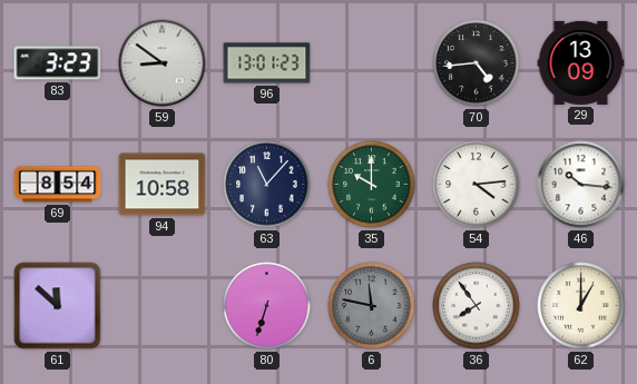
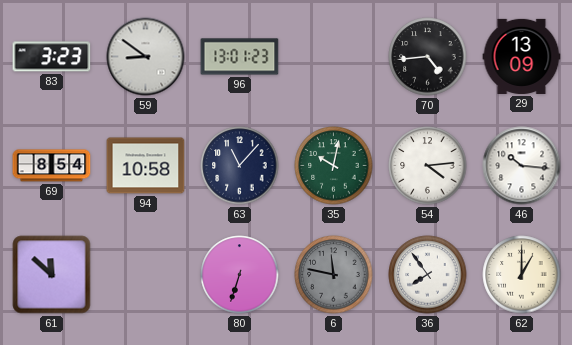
35: 10:00 -> 10:02 (334, 166)
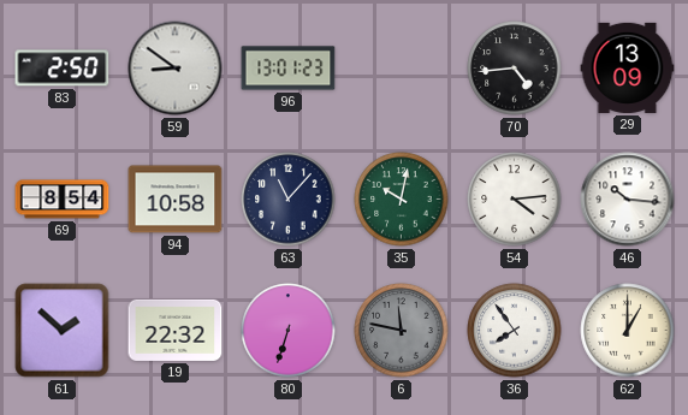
83: 3:23 -> 2:50 (63, 69)
61: 11:52 -> 1:52 (63, 331)
19: none -> 22:32 (176, 330)
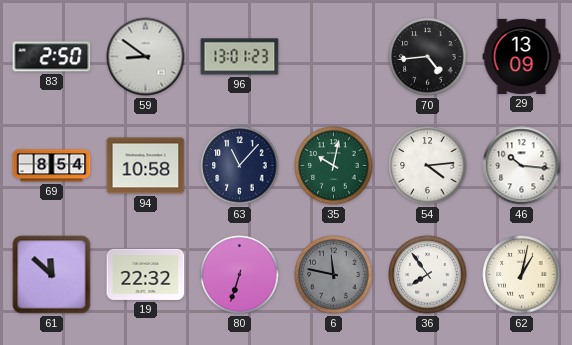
61: 1:52 -> 11:52 (52, 275)
62: 1:00 -> 1:02 (522, 275)
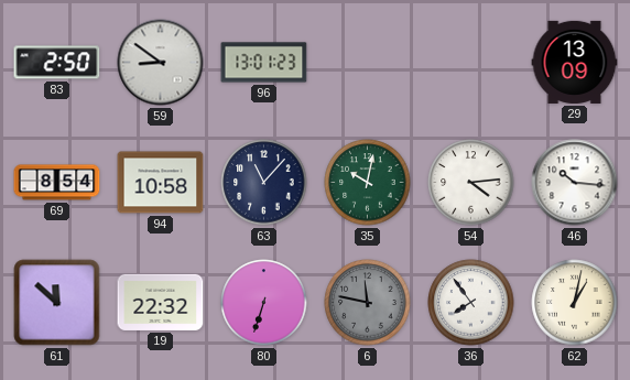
70: 4:44 -> none (428, 57)
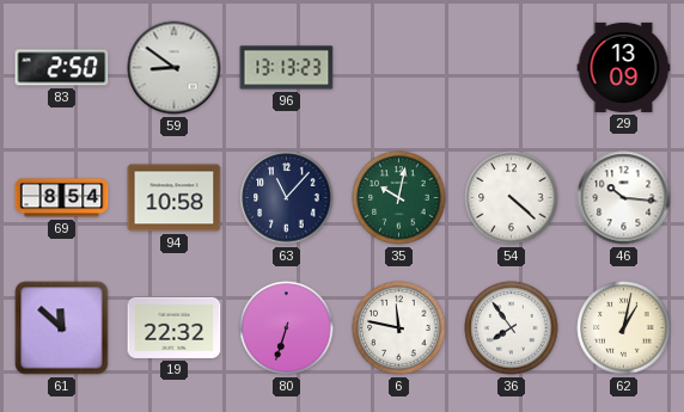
96: 13:01 -> 13:13 (287, 68)
54: 4:14 -> 4:22 (512, 198)
6 dial: grey -> white (399, 328)
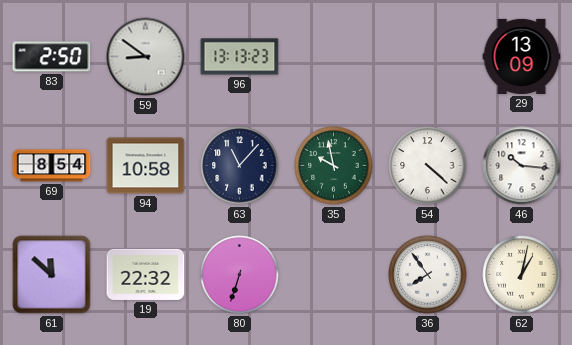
35: 10:02 -> 9:58 (334, 166)
6: 11:47 -> none (399, 328)
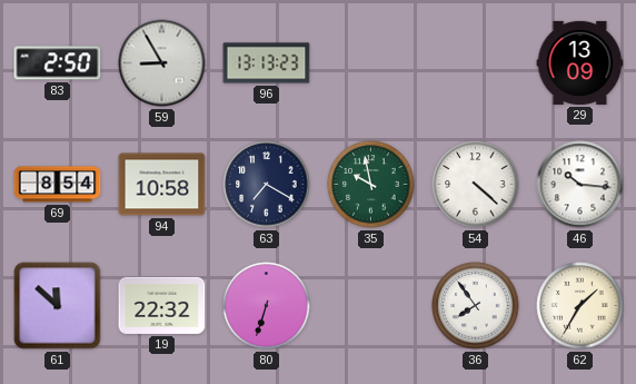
59: 8:51 -> 8:55 (162, 63)
63: 11:07 -> 7:20 (267, 185)
62: 1:02 -> 1:35 (580, 306)
